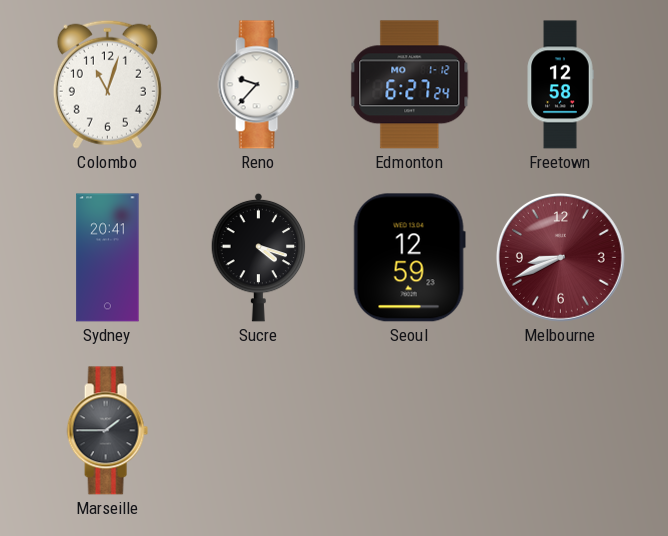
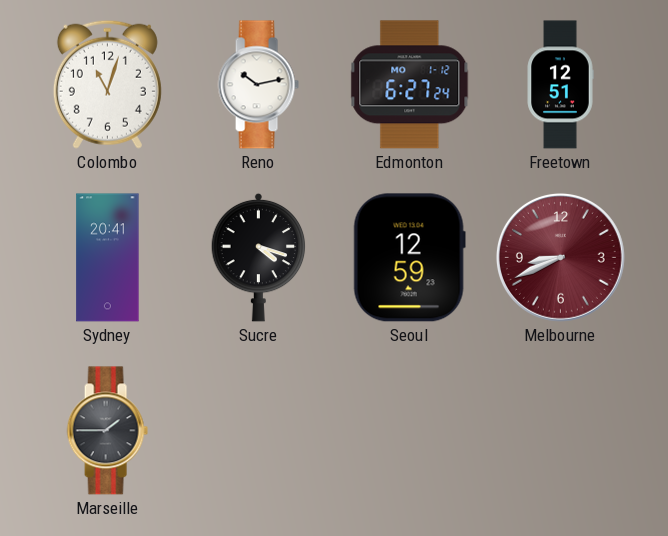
Reno: 9:37 -> 10:13 (258, 85)
Freetown: 12:58 -> 12:51 (560, 85)
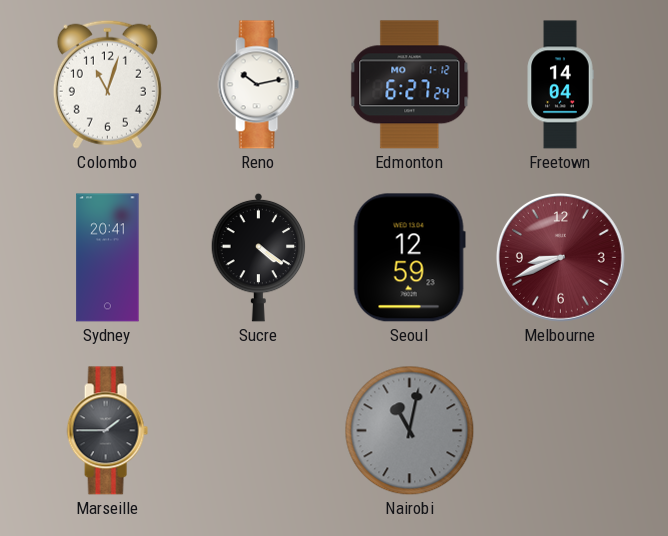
Freetown: 12:51 -> 14:04 (560, 85)
Sucre: 4:18 -> 4:21 (259, 257)
Nairobi: none -> 11:02 (410, 431)
